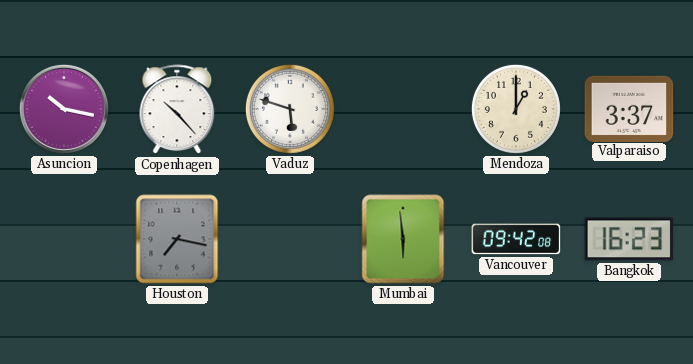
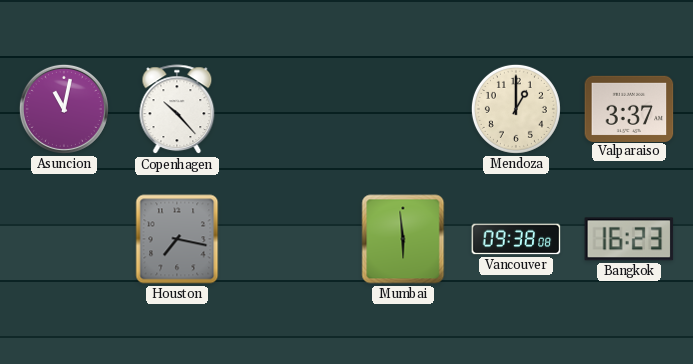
Asuncion: 10:17 -> 11:02 (64, 109)
Vaduz: 5:48 -> none (290, 109)
Vancouver: 09:42 -> 09:38 (516, 239)
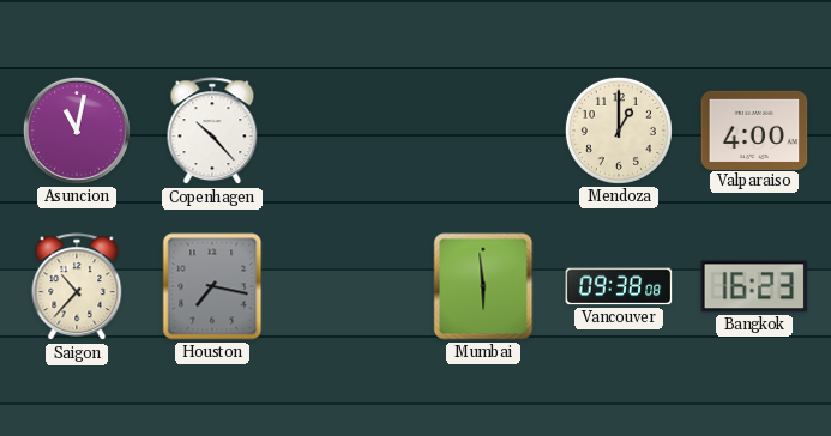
Valparaiso: 3:37 -> 4:00 (754, 129)
Saigon: none -> 10:37 (77, 287)
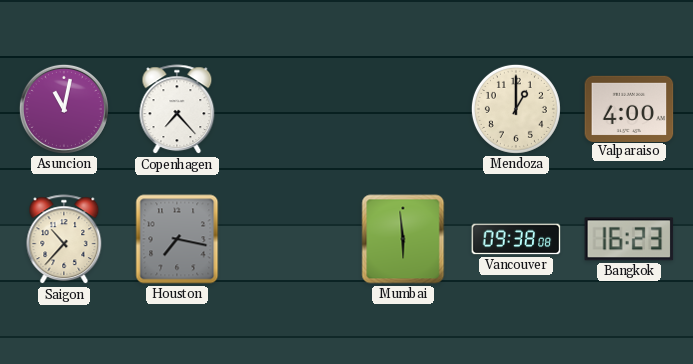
Copenhagen: 10:23 -> 7:23 (177, 110)
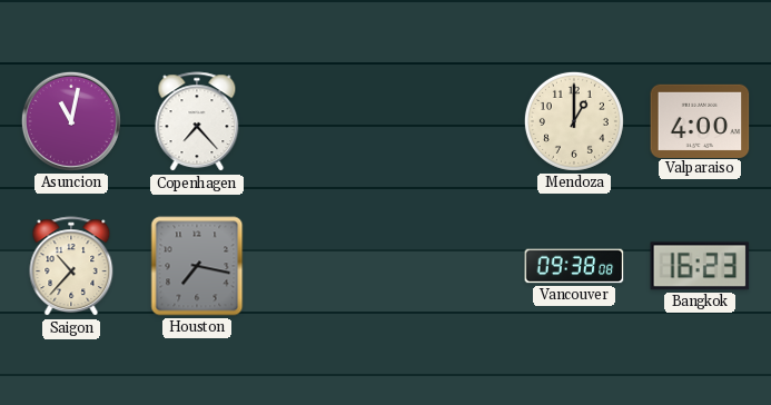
Mumbai: 5:59 -> none (403, 239)
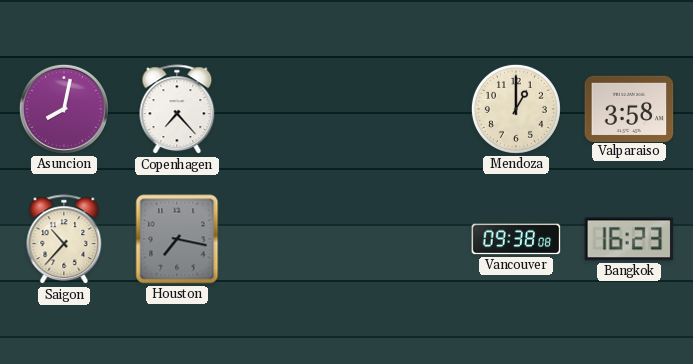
Asuncion: 11:02 -> 8:02 (64, 109)
Valparaiso: 4:00 -> 3:58 (629, 108)
